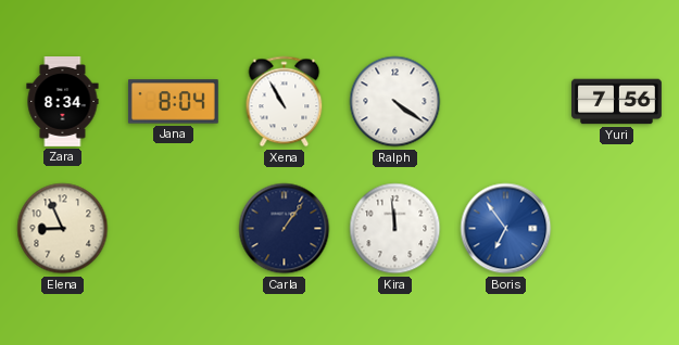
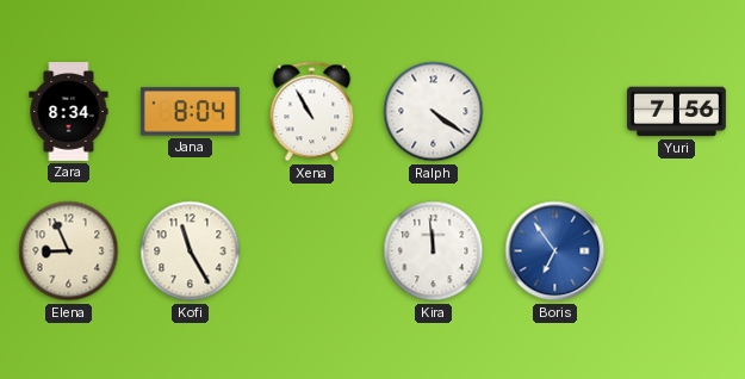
Kofi: none -> 11:25 (191, 251)
Carla: 1:06 -> none (285, 229)
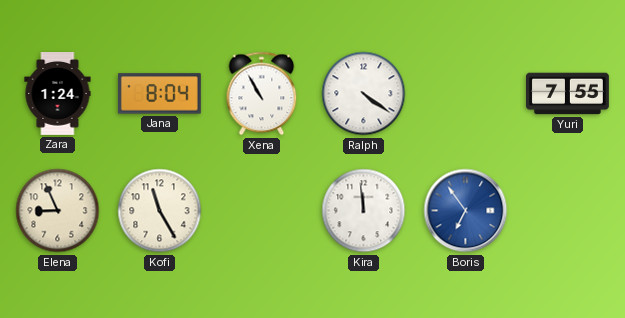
Zara: 8:34 -> 1:24 (58, 94)
Yuri: 7:56 -> 7:55 (568, 94)
